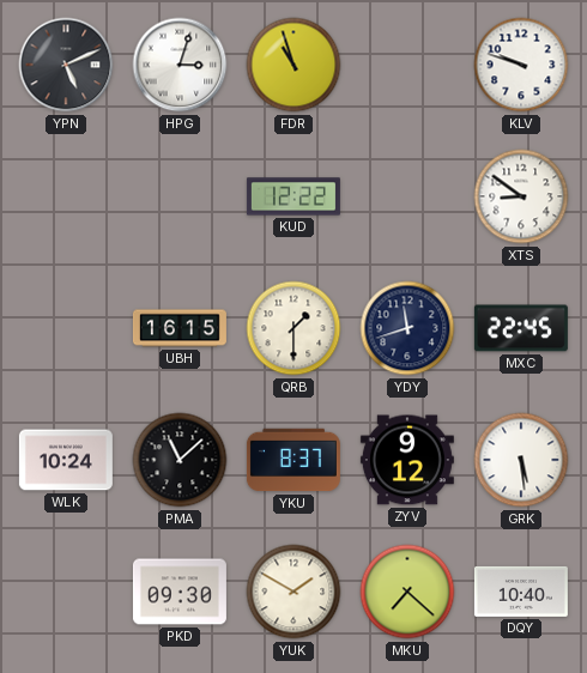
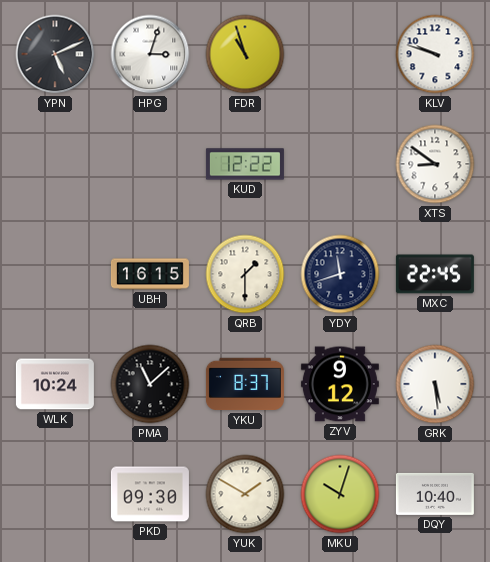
MKU: 7:22 -> 10:03 (340, 494)
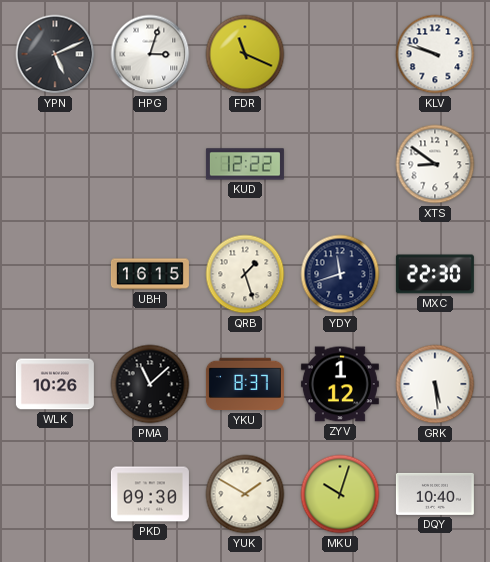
FDR: 10:57 -> 11:19 (245, 54)
QRB: 1:30 -> 1:27 (245, 274)
MXC: 22:45 -> 22:30 (435, 274)
WLK: 10:24 -> 10:26 (55, 384)
ZYV: 9:12 -> 1:12 (340, 384)
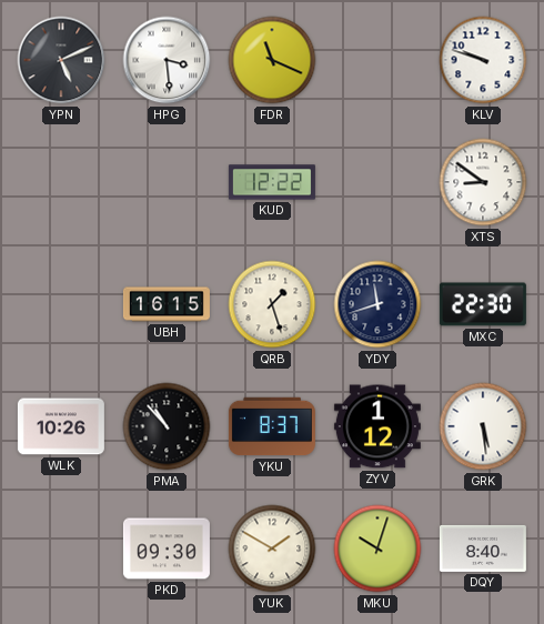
HPG: 3:03 -> 3:29 (167, 60)
PMA: 11:08 -> 10:53 (167, 426)
DQY: 10:40 -> 8:40 (483, 548)
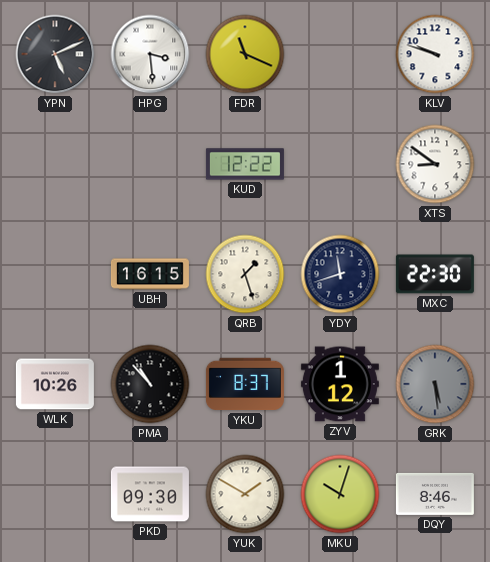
GRK dial: white -> grey (435, 384)
DQY: 8:40 -> 8:46 (435, 494)
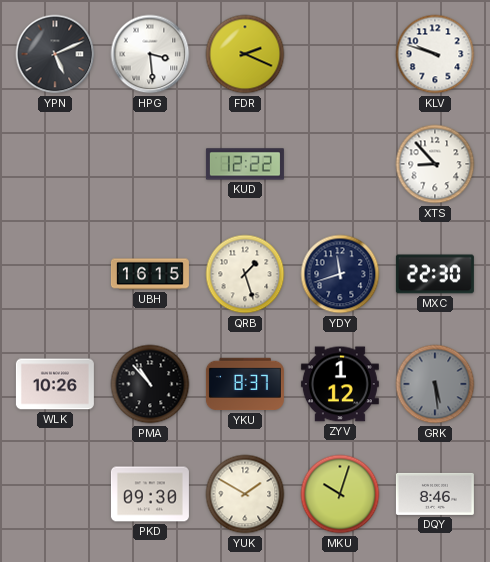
FDR: 11:19 -> 2:19 (245, 54)
XTS: 8:51 -> 8:53 (435, 164)
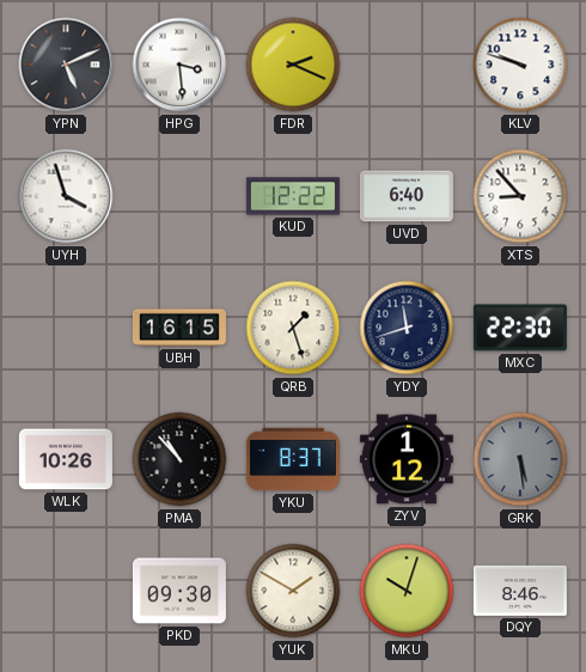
UYH: none -> 3:57 (66, 196)
UVD: none -> 6:40 (407, 196)
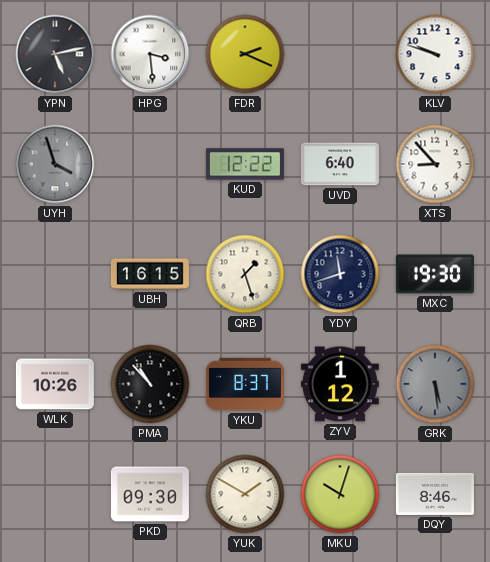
YPN: 5:11 -> 5:13 (55, 54)
UYH dial: white -> grey (55, 164)
MXC: 22:30 -> 19:30 (435, 274)
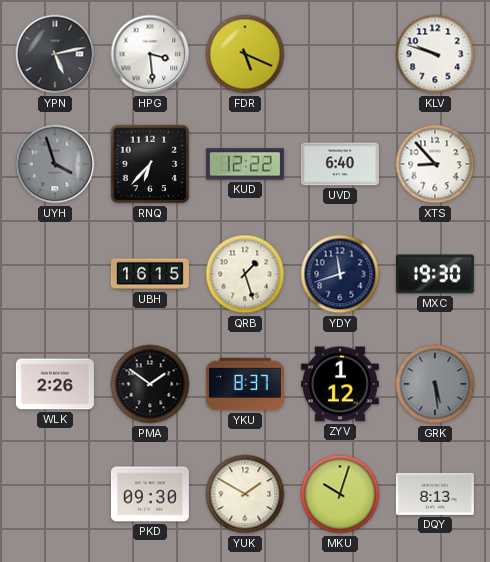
FDR: 2:19 -> 5:19 (245, 54)
RNQ: none -> 6:37 (150, 164)
WLK: 10:26 -> 2:26 (55, 384)
PMA: 10:53 -> 1:51 (150, 384)
DQY: 8:46 -> 8:13 (435, 494)
